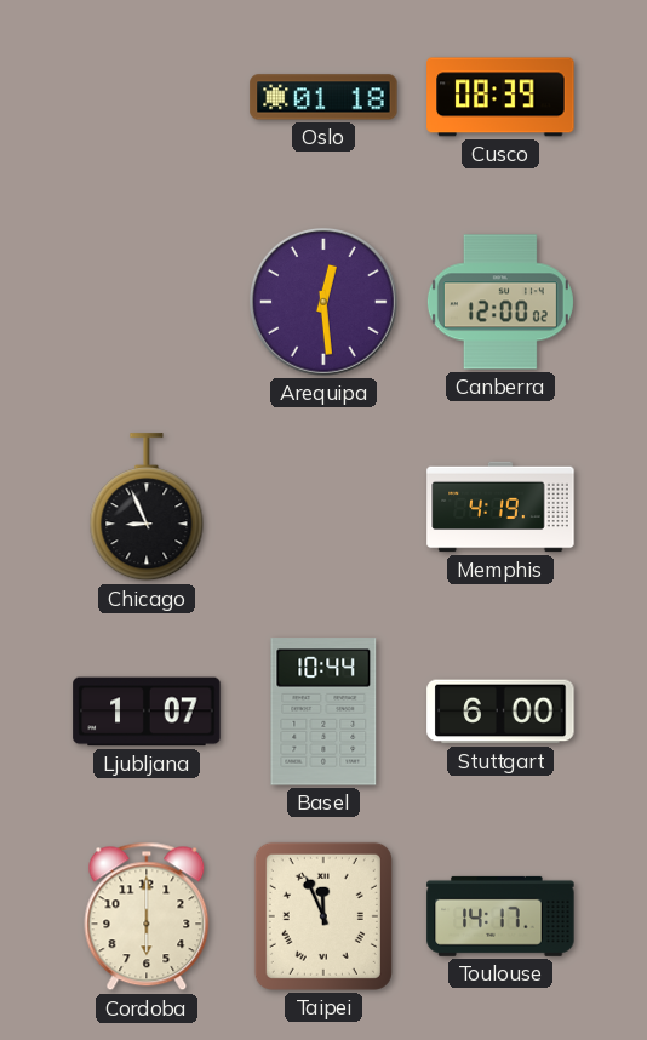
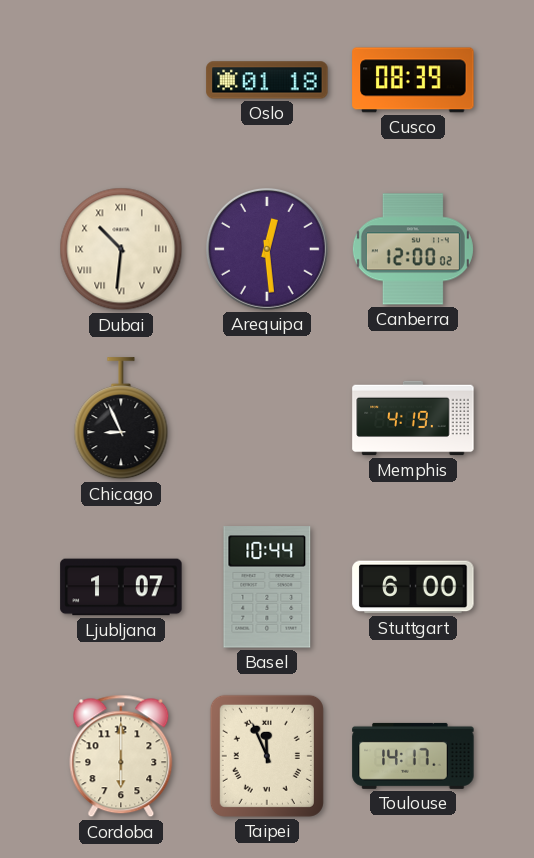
Dubai: none -> 10:31 (121, 249)
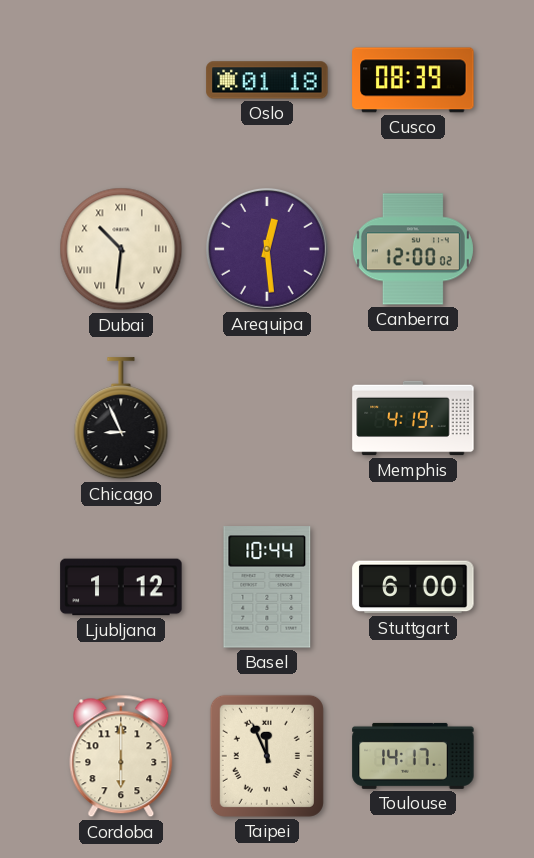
Ljubljana: 1:07 -> 1:12 (121, 587)
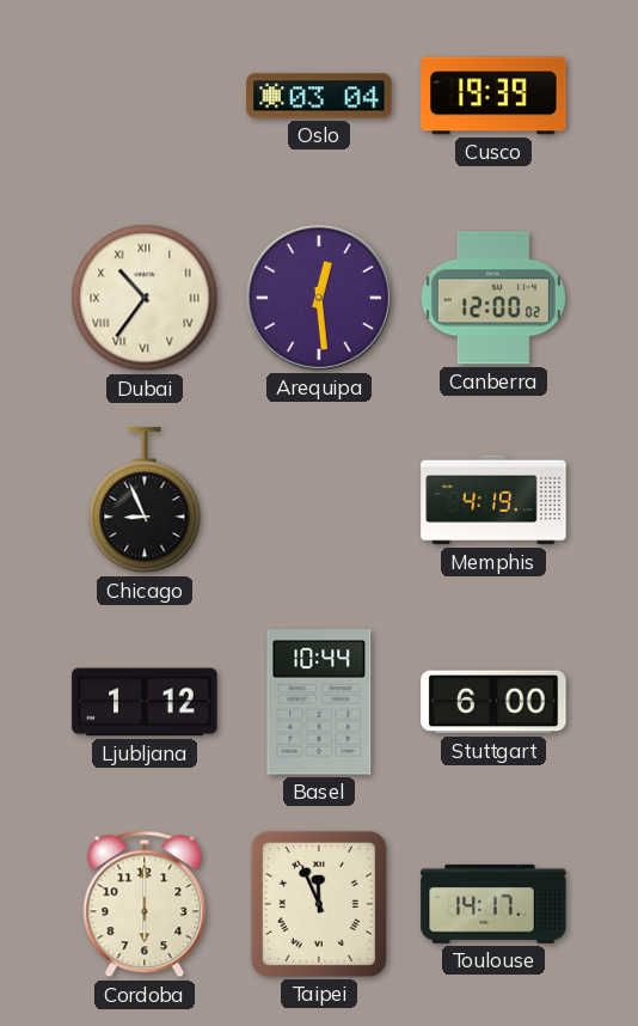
Oslo: 01:18 -> 03:04 (319, 96)
Cusco: 08:39 -> 19:39 (493, 96)
Dubai: 10:31 -> 10:36 (145, 298)
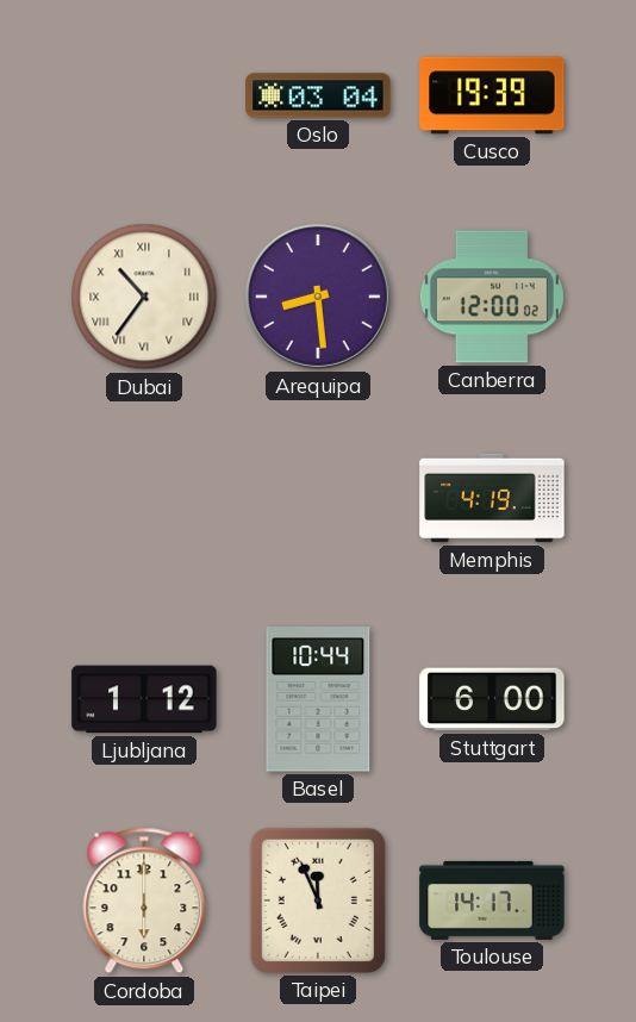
Arequipa: 12:29 -> 8:29 (318, 297)
Chicago: 8:56 -> none (145, 501)
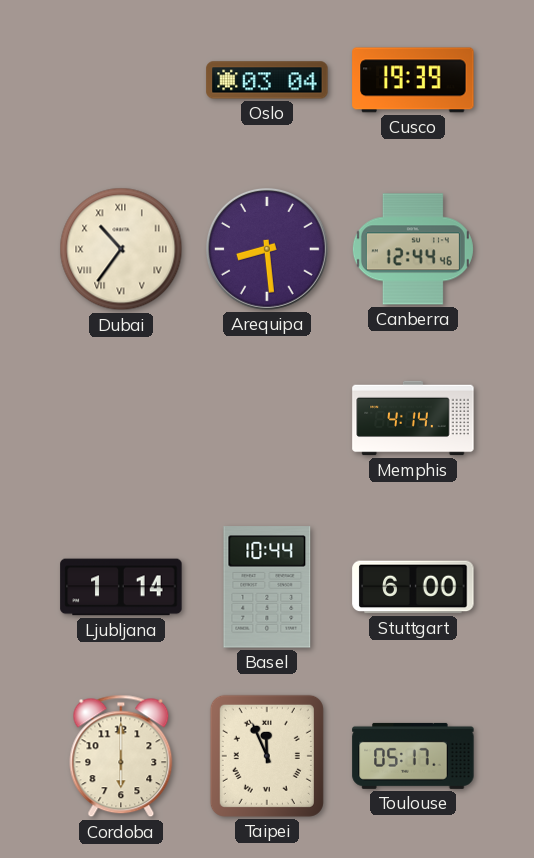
Canberra: 12:00 -> 12:44 (413, 249)
Memphis: 4:19 -> 4:14 (413, 418)
Ljubljana: 1:12 -> 1:14 (121, 587)
Toulouse: 14:17 -> 05:17 (413, 756)
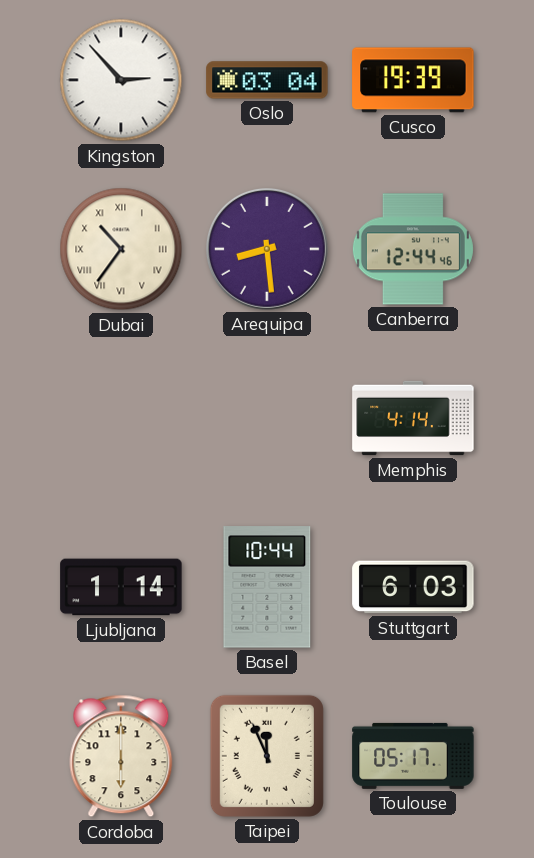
Kingston: none -> 2:53 (121, 80)
Stuttgart: 6:00 -> 6:03 (413, 587)
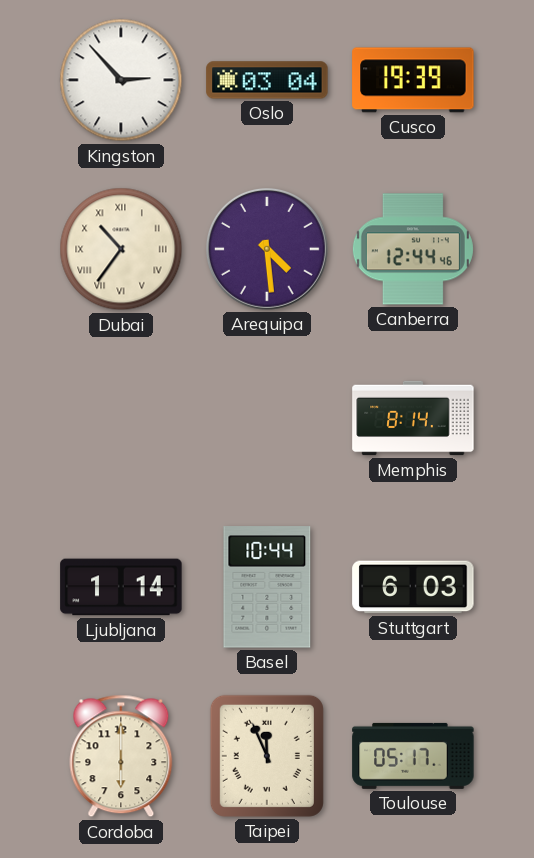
Arequipa: 8:29 -> 4:29 (267, 249)
Memphis: 4:14 -> 8:14 (413, 418)
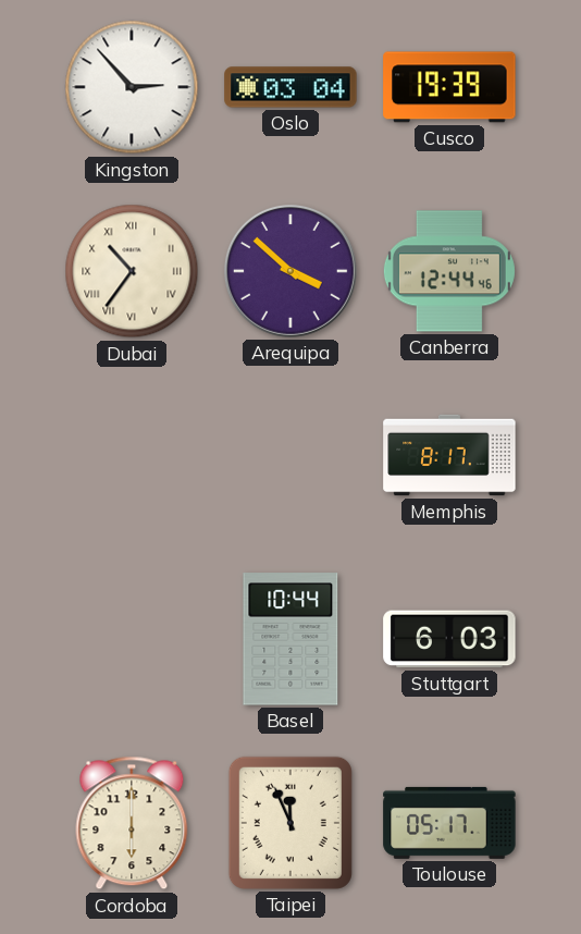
Arequipa: 4:29 -> 3:52 (290, 271)
Memphis: 8:14 -> 8:17 (449, 455)
Ljubljana: 1:14 -> none (121, 587)
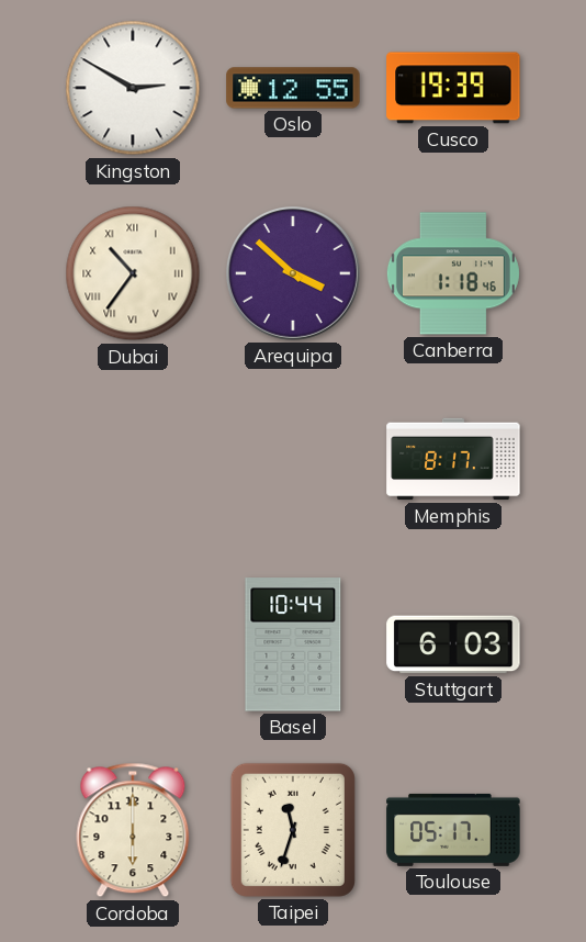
Kingston: 2:53 -> 2:50 (133, 88)
Oslo: 03:04 -> 12:55 (293, 88)
Canberra: 12:44 -> 1:18 (453, 273)
Taipei: 11:56 -> 11:33 (293, 830)
